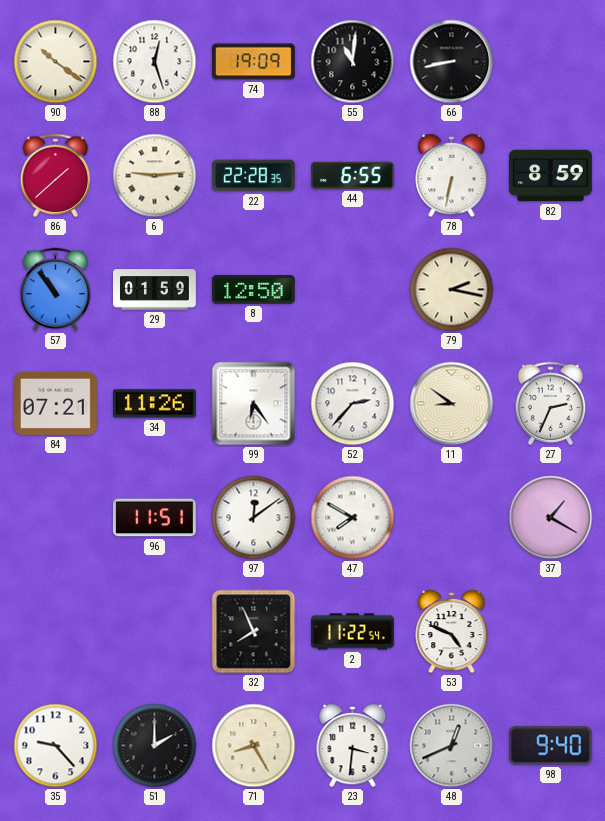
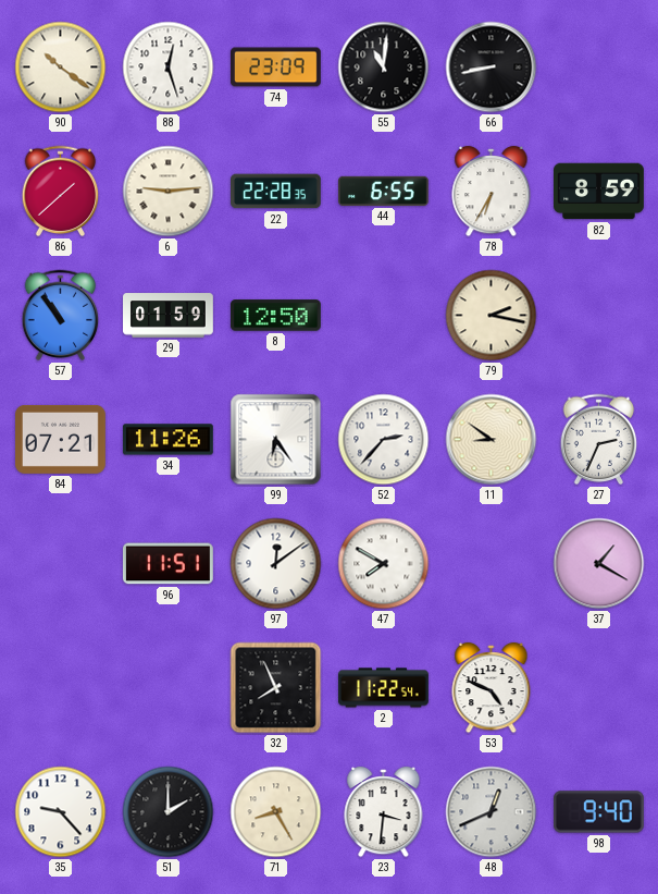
74: 19:09 -> 23:09 (276, 68)
78: 6:32 -> 6:35 (492, 192)
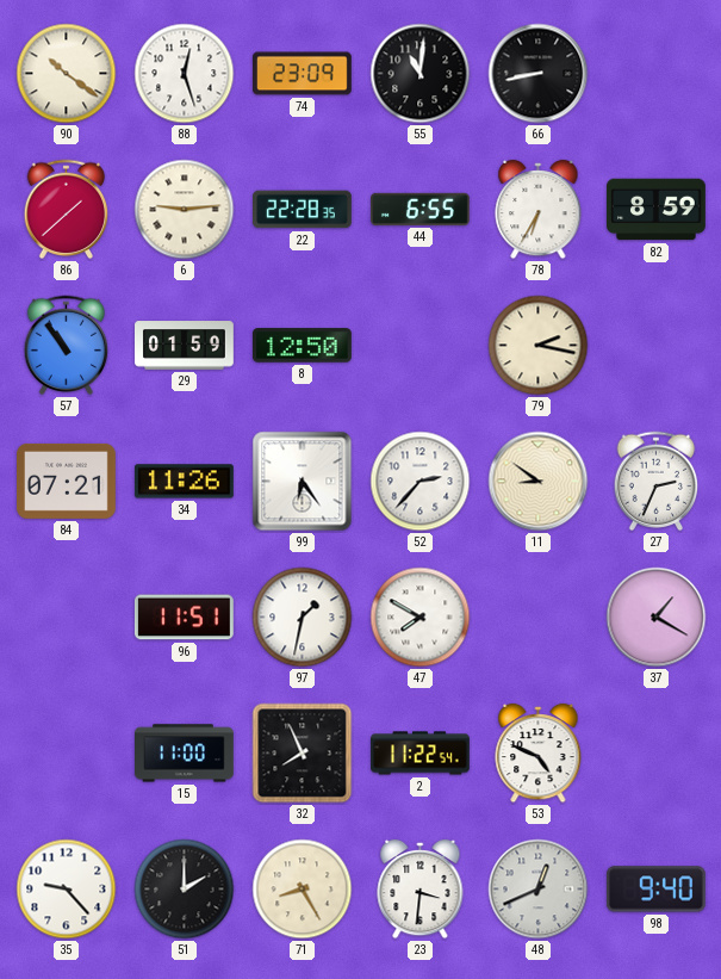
97: 12:09 -> 1:32 (303, 618)
15: none -> 11:00 (185, 754)
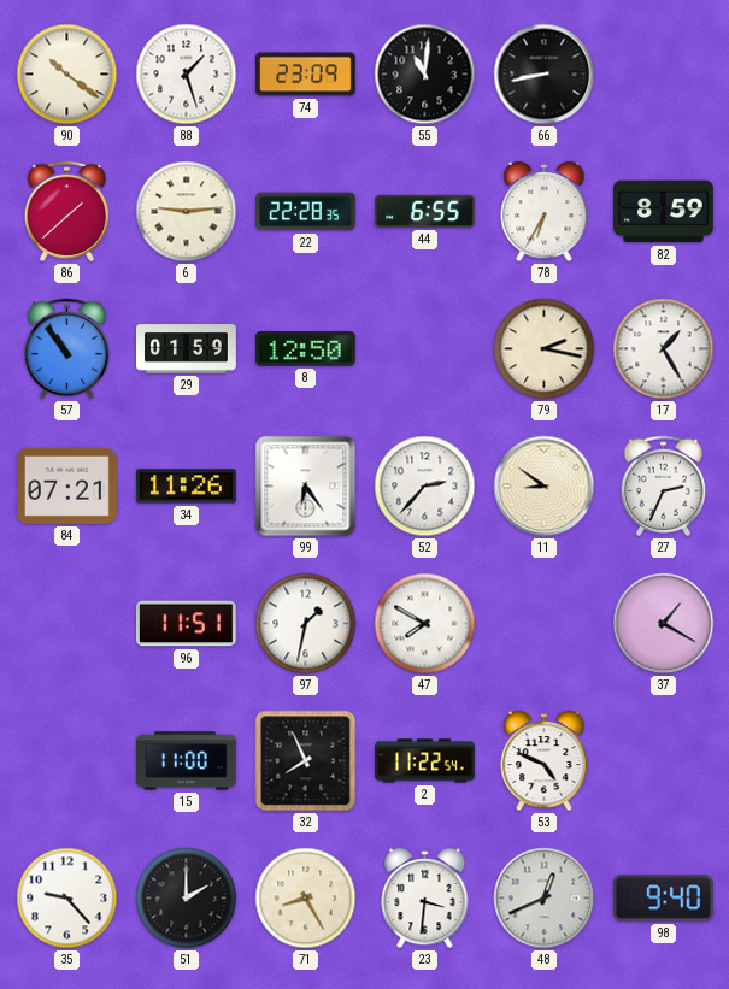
88: 12:27 -> 1:27 (187, 75)
17: none -> 1:25 (664, 349)
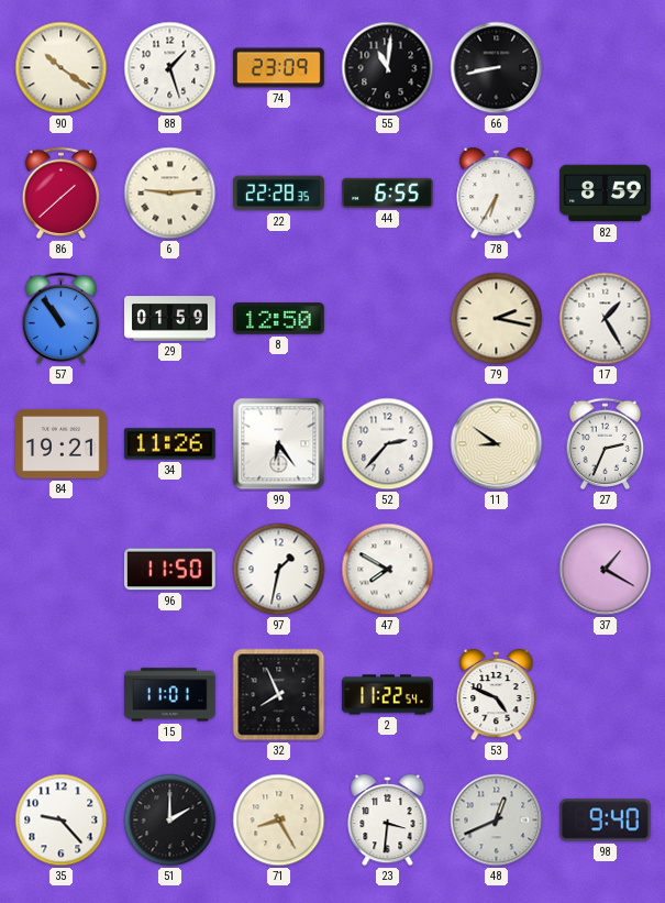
84: 07:21 -> 19:21 (62, 443)
96: 11:51 -> 11:50 (169, 570)
15: 11:00 -> 11:01 (170, 695)
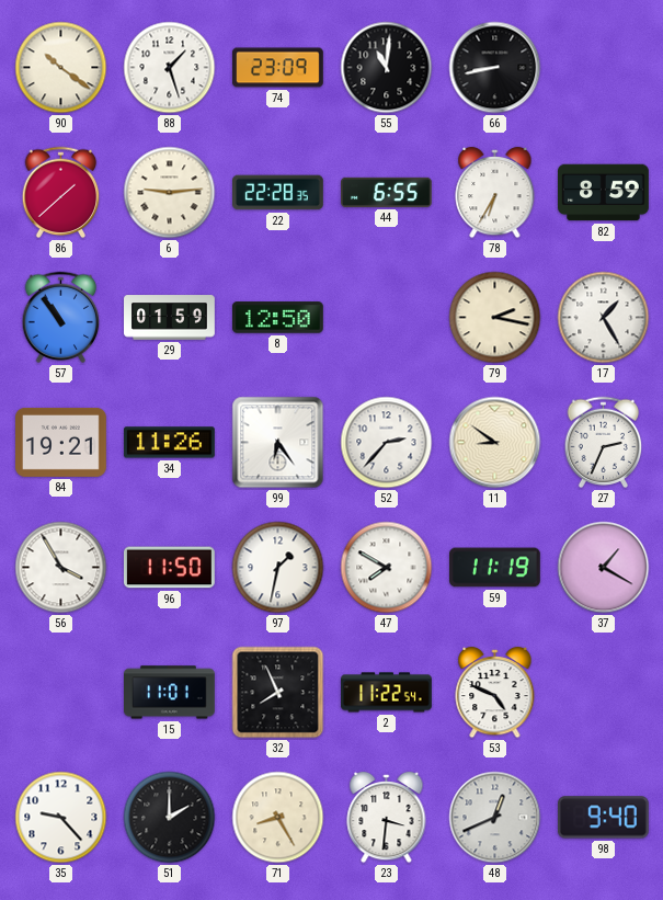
56: none -> 3:55 (61, 568)
59: none -> 11:19 (495, 568)
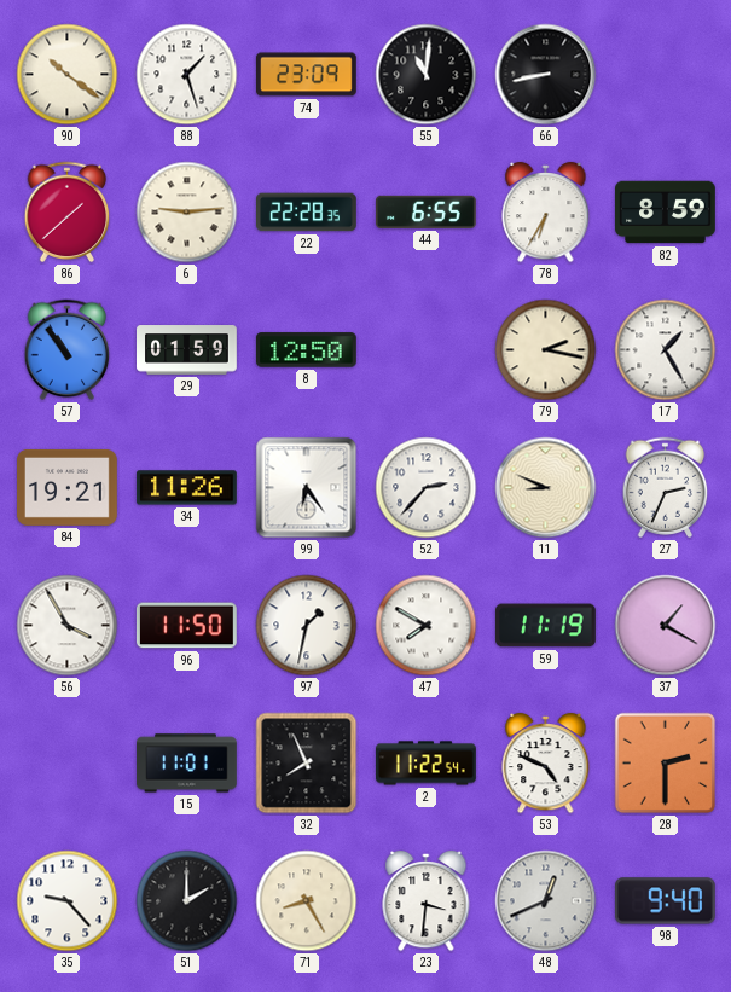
11: 8:51 -> 8:49 (546, 488)
28: none -> 2:30 (666, 764)
